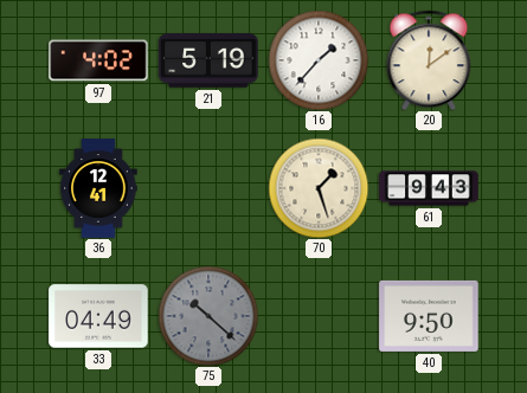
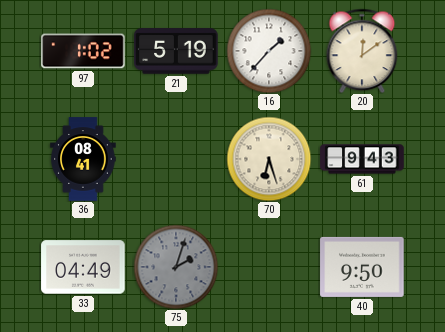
97: 4:02 -> 1:02 (83, 51)
36: 12:41 -> 08:41 (83, 159)
70: 1:27 -> 6:27 (269, 159)
75: 10:22 -> 2:03 (176, 267)
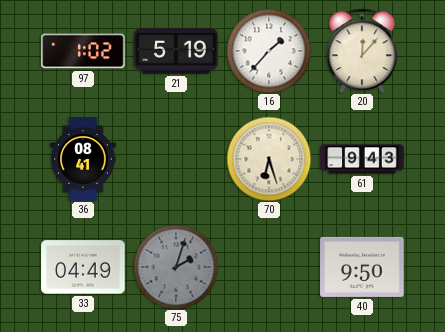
20: 12:09 -> 12:07 (362, 51)
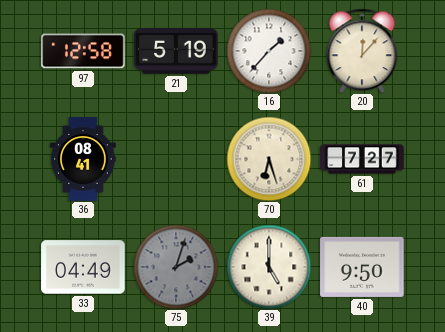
97: 1:02 -> 12:58 (83, 51)
61: 9:43 -> 7:27 (362, 159)
39: none -> 5:00 (269, 267)
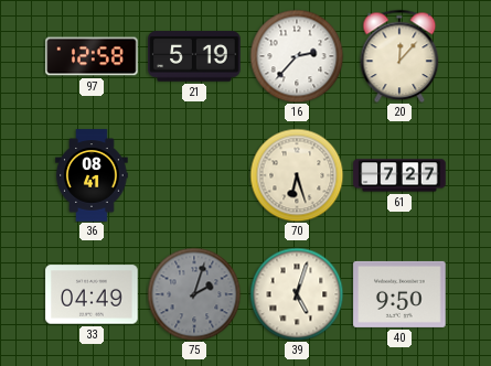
16: 1:37 -> 2:37 (297, 56)
39: 5:00 -> 5:03 (297, 294)
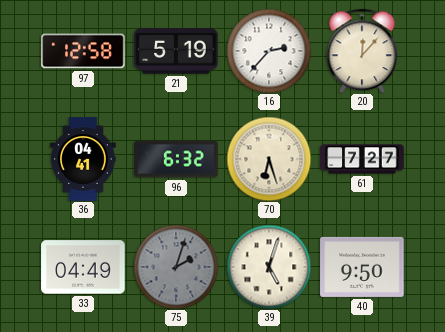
36: 08:41 -> 04:41 (83, 159)
96: none -> 6:32 (176, 159)
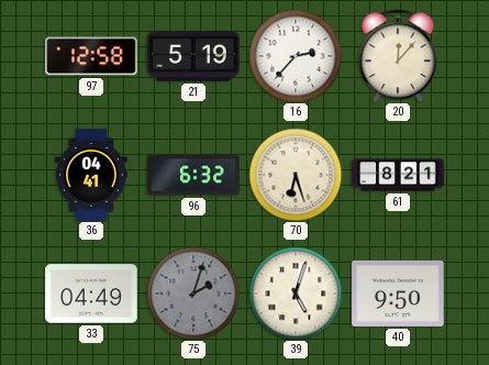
61: 7:27 -> 8:21 (398, 175)
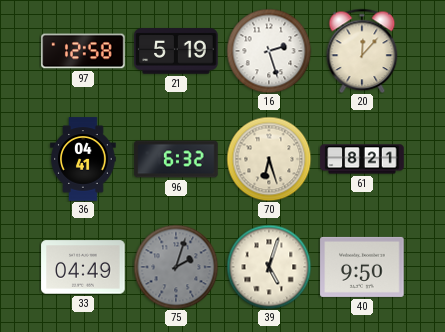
16: 2:37 -> 2:27 (269, 51)
